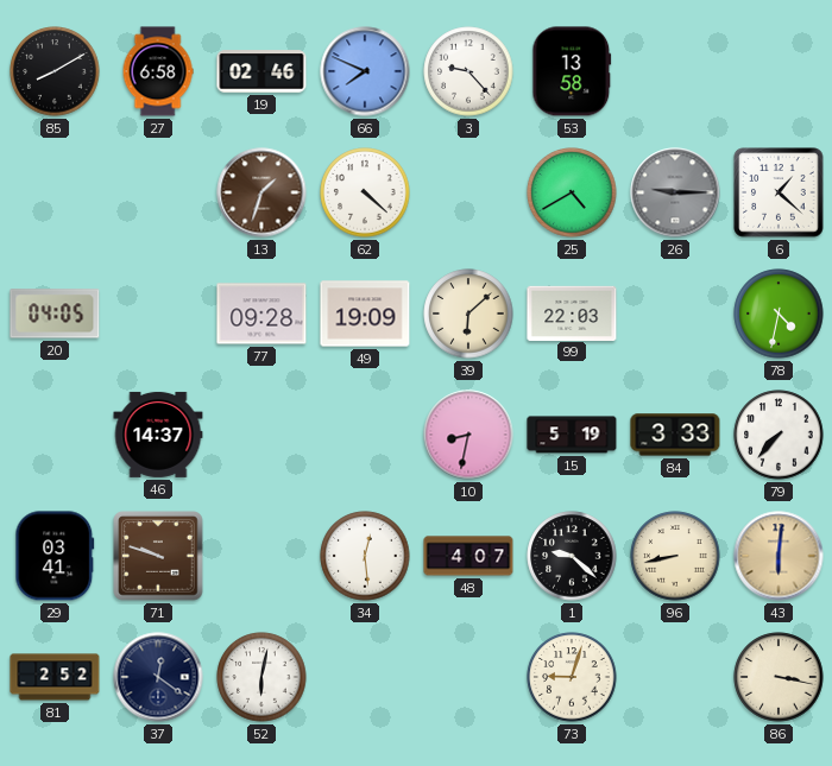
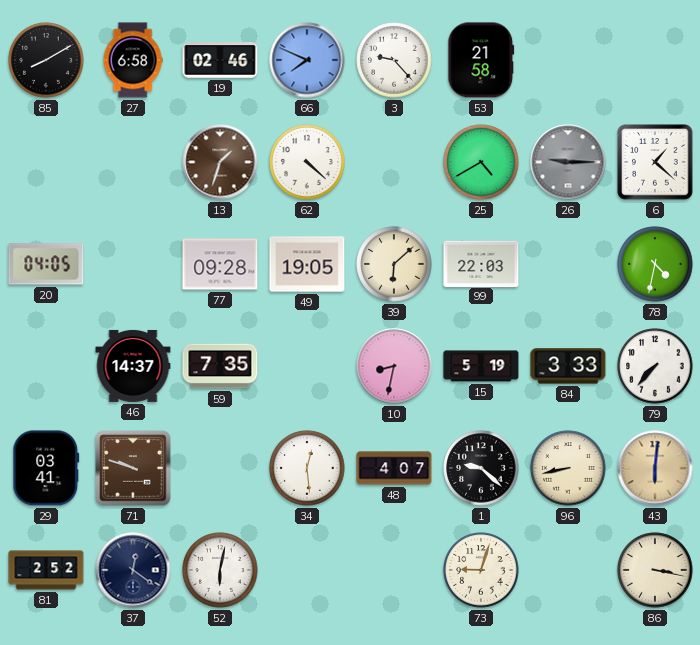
53: 13:58 -> 21:58 (481, 60)
49: 19:09 -> 19:05 (307, 264)
59: none -> 7:35 (220, 366)
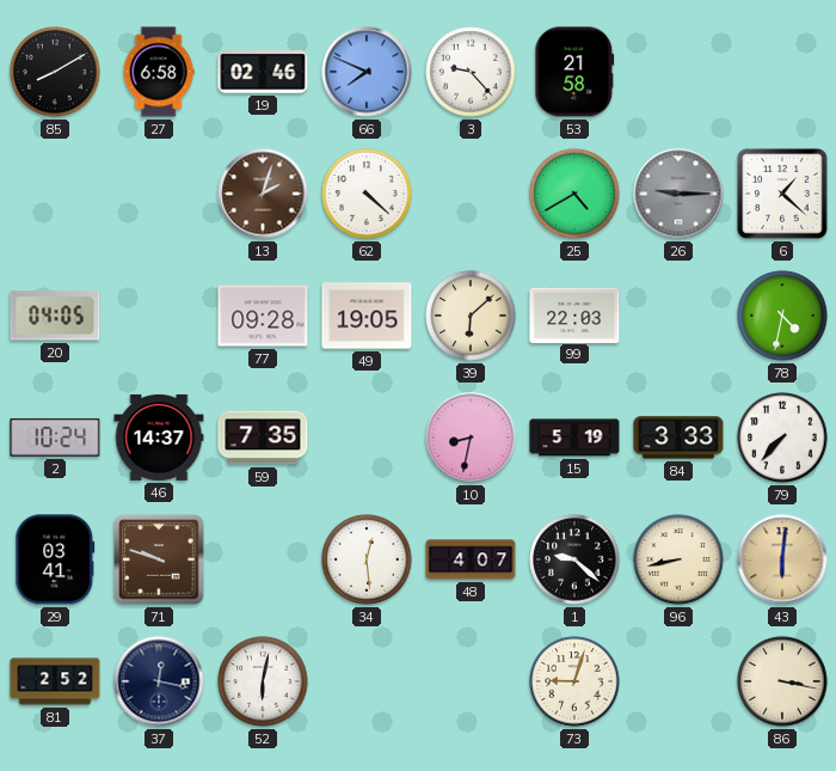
13: 1:33 -> 2:03 (263, 194)
2: none -> 10:24 (55, 437)
37: 12:21 -> 12:17 (159, 681)
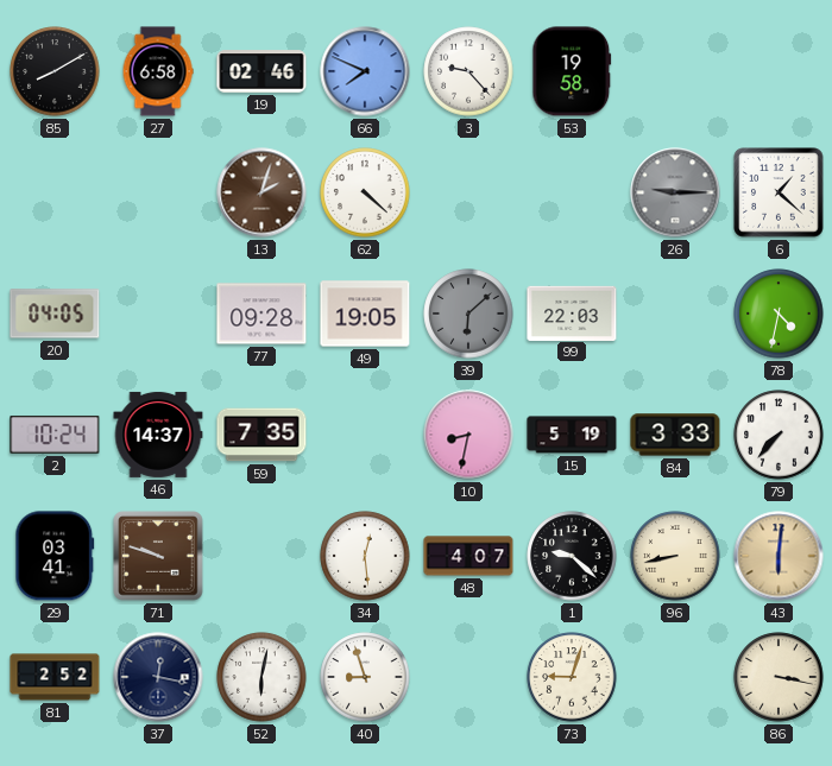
53: 21:58 -> 19:58 (572, 71)
25: 4:40 -> none (574, 194)
39 dial: cream -> grey (468, 314)
40: none -> 8:57 (365, 677)
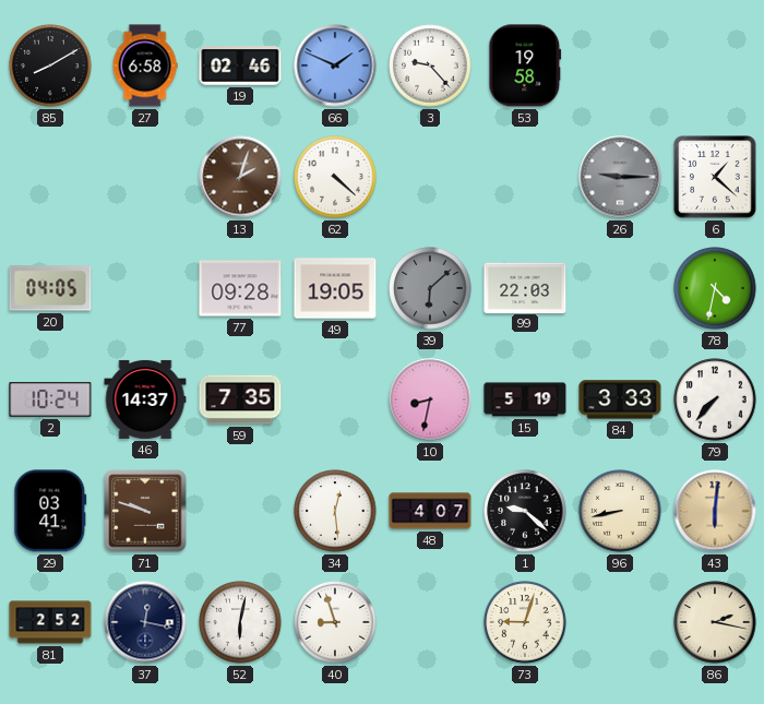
66: 7:49 -> 1:49 (335, 65)
86: 3:17 -> 2:17 (715, 622)
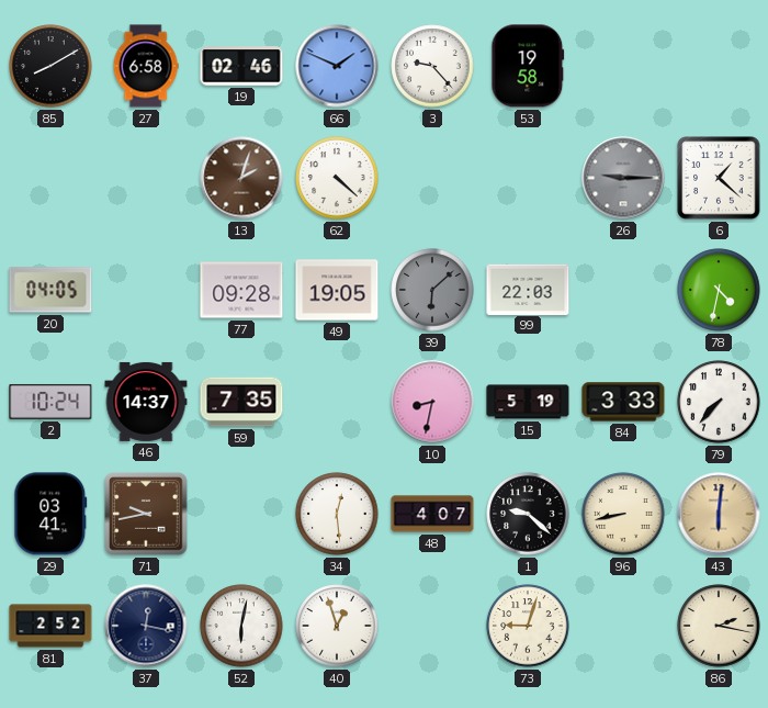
71: 9:48 -> 9:43 (146, 514)
40: 8:57 -> 12:57 (337, 626)
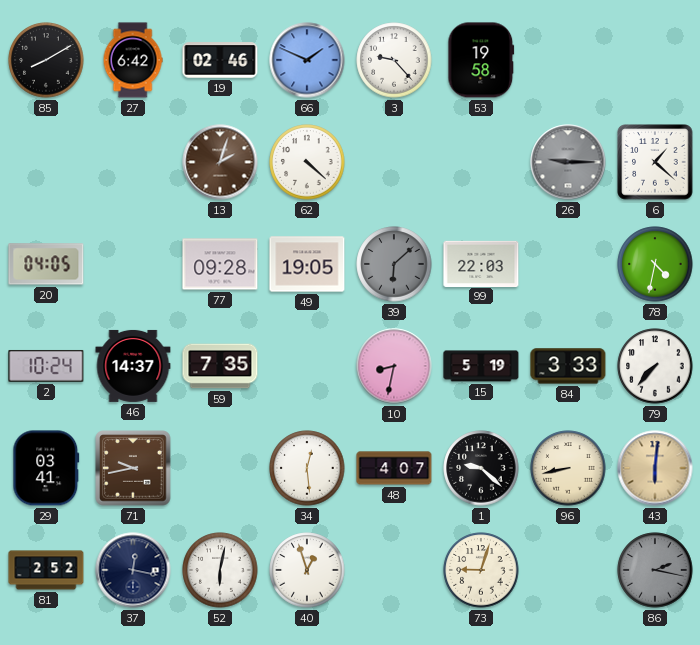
27: 6:58 -> 6:42 (133, 60)
86 dial: cream -> grey (655, 570)
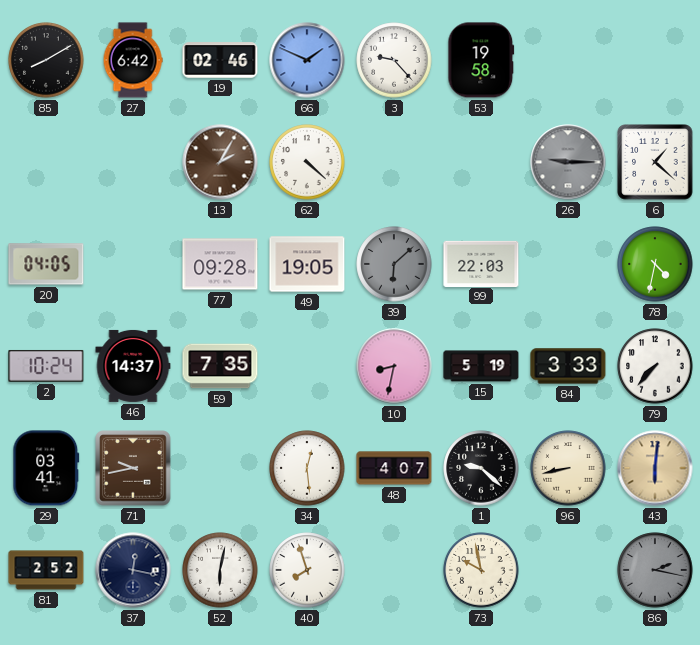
13: 2:03 -> 2:05 (220, 162)
40: 12:57 -> 7:57 (307, 570)
73: 9:03 -> 9:58 (481, 570)
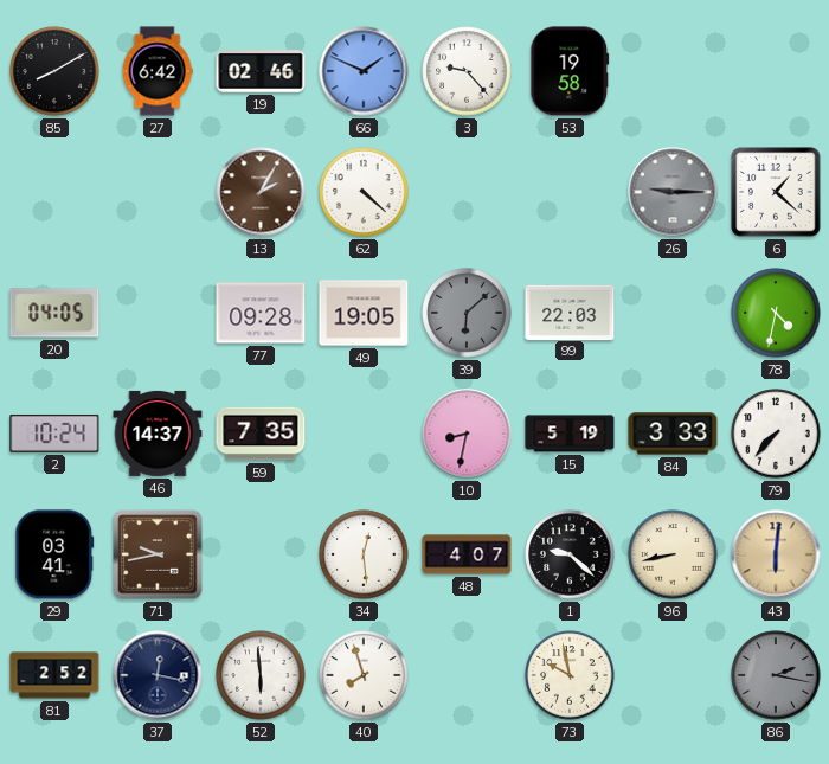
52: 6:02 -> 5:59 (261, 675)
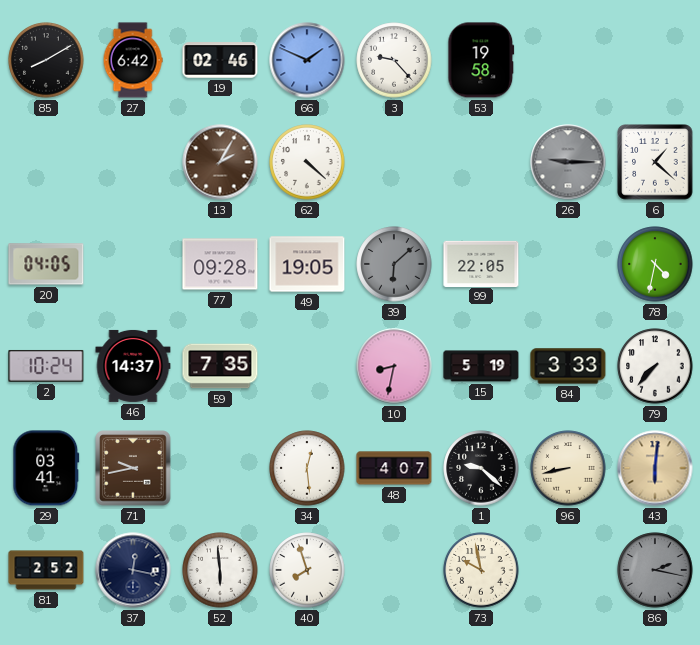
99: 22:03 -> 22:05 (481, 263)
